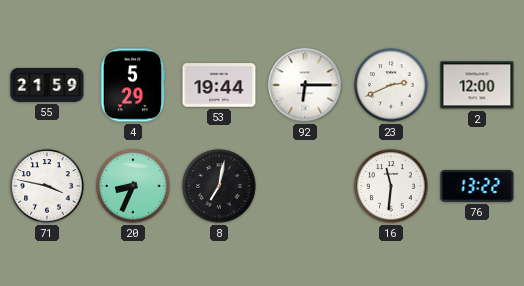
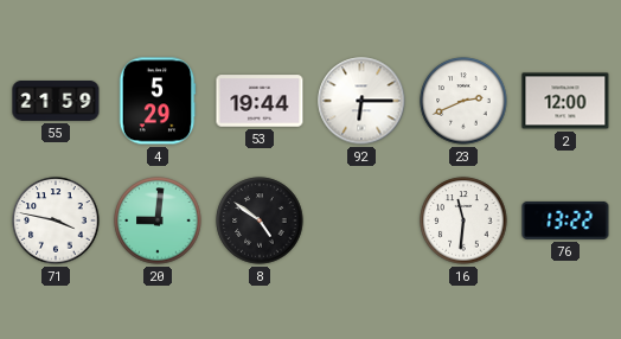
20: 8:34 -> 9:01 (158, 220)
8: 7:02 -> 4:51 (260, 220)
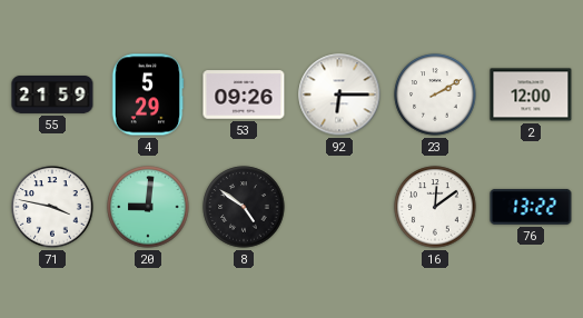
53: 19:44 -> 09:26 (244, 95)
23: 2:41 -> 2:10 (435, 95)
16: 11:31 -> 12:09 (435, 207)
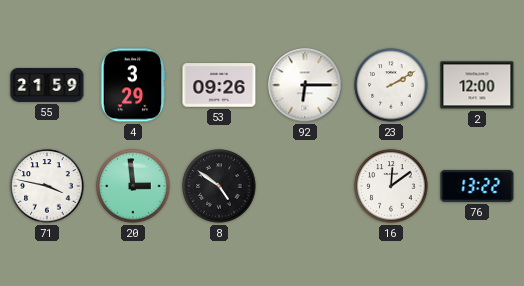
4: 5:29 -> 3:29 (133, 85)
20: 9:01 -> 2:59 (133, 186)
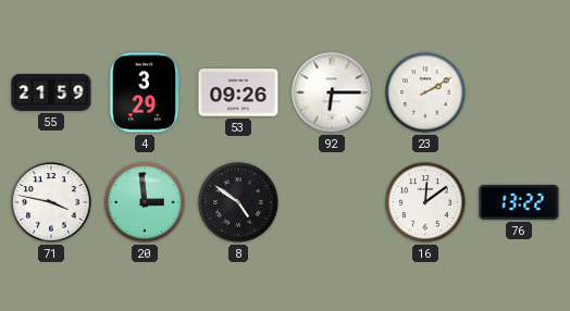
2: 12:00 -> none (477, 85)
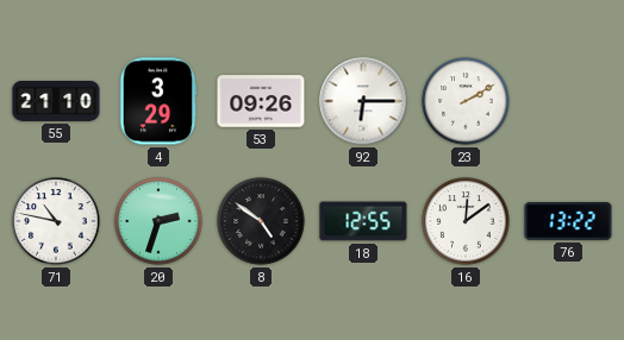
55: 21:59 -> 21:10 (56, 102)
71: 3:47 -> 10:47 (56, 221)
20: 2:59 -> 2:33 (158, 221)
18: none -> 12:55 (363, 221)
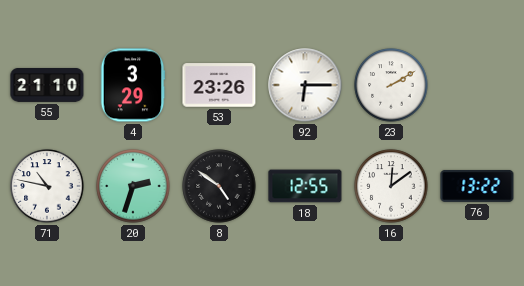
53: 09:26 -> 23:26 (219, 85)
